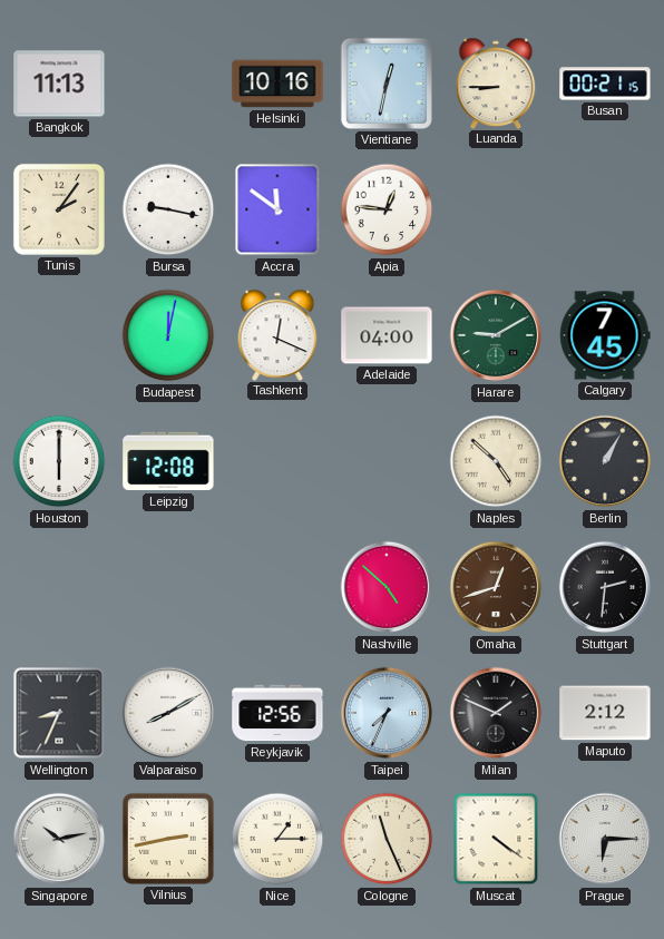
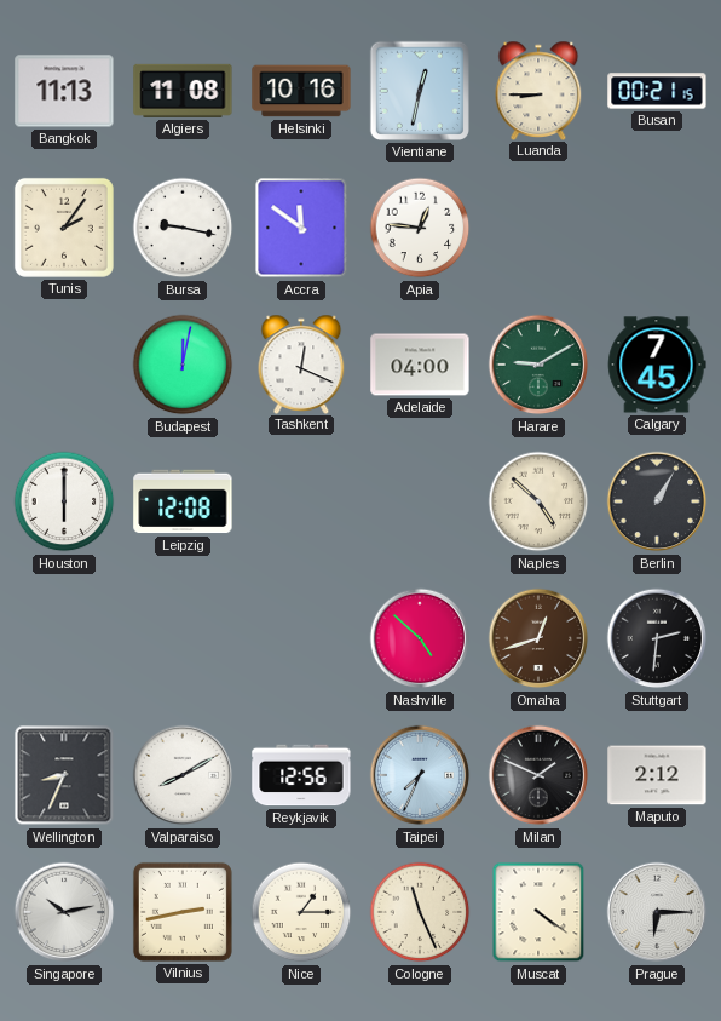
Algiers: none -> 11:08 (183, 91)
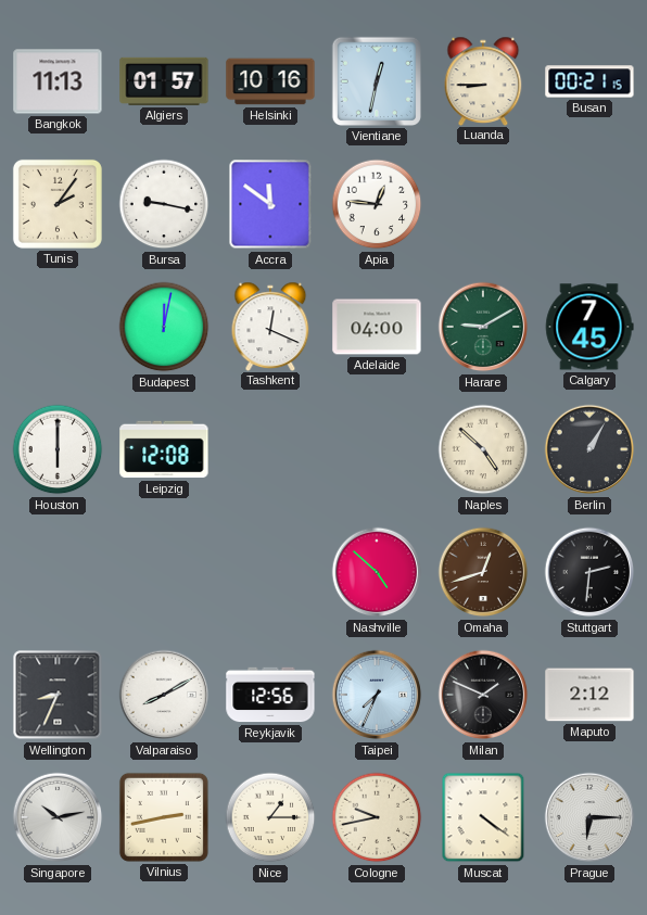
Algiers: 11:08 -> 01:57 (164, 81)
Cologne: 11:26 -> 9:43 (377, 817)
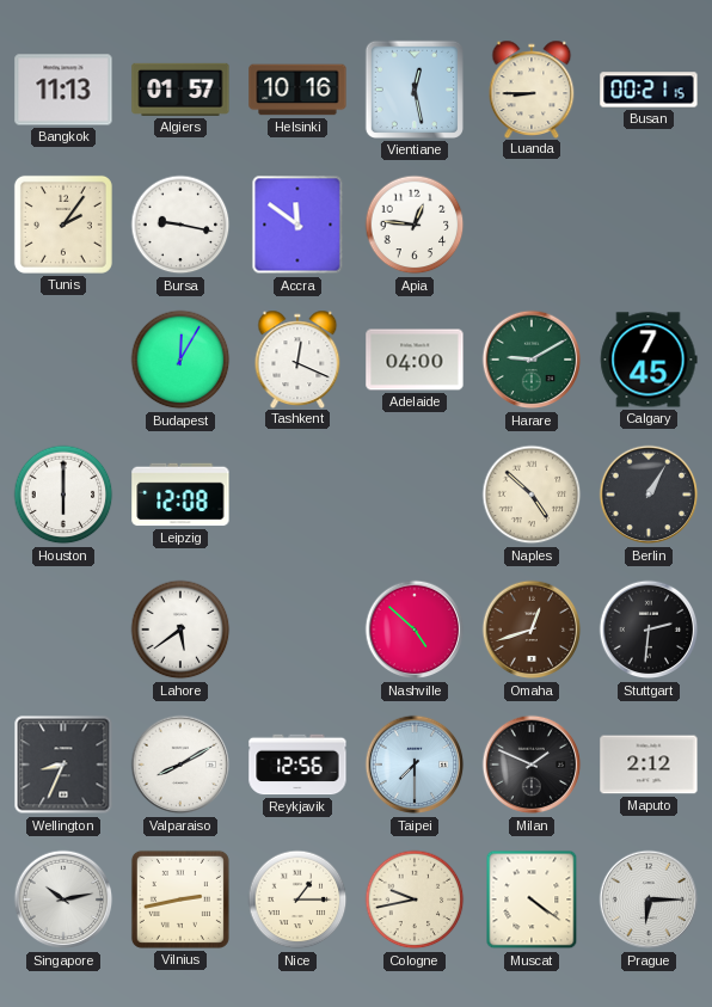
Vientiane: 12:32 -> 12:28 (415, 90)
Budapest: 12:02 -> 12:05 (180, 360)
Lahore: none -> 5:39 (180, 630)
Taipei: 7:34 -> 7:30 (415, 765)
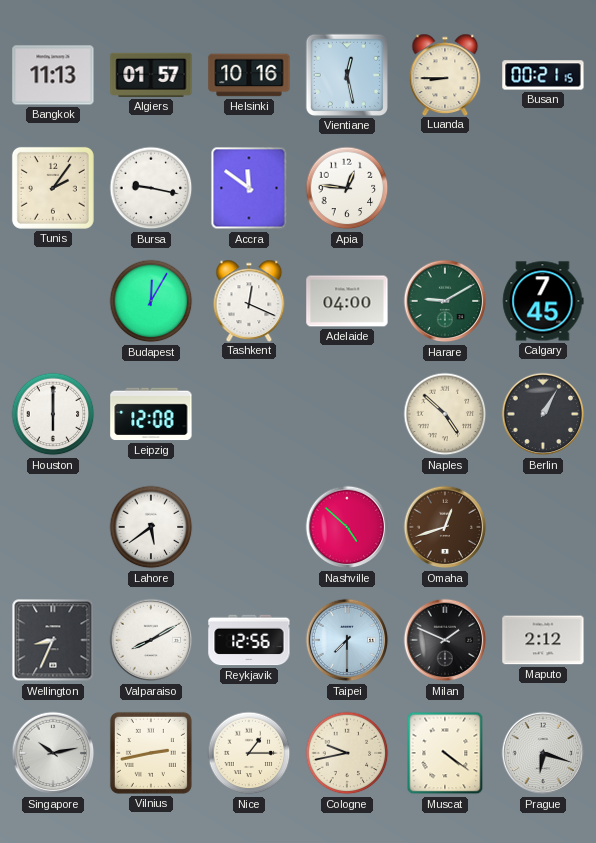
Stuttgart: 2:31 -> none (649, 630)
Prague: 6:15 -> 6:18 (543, 753)
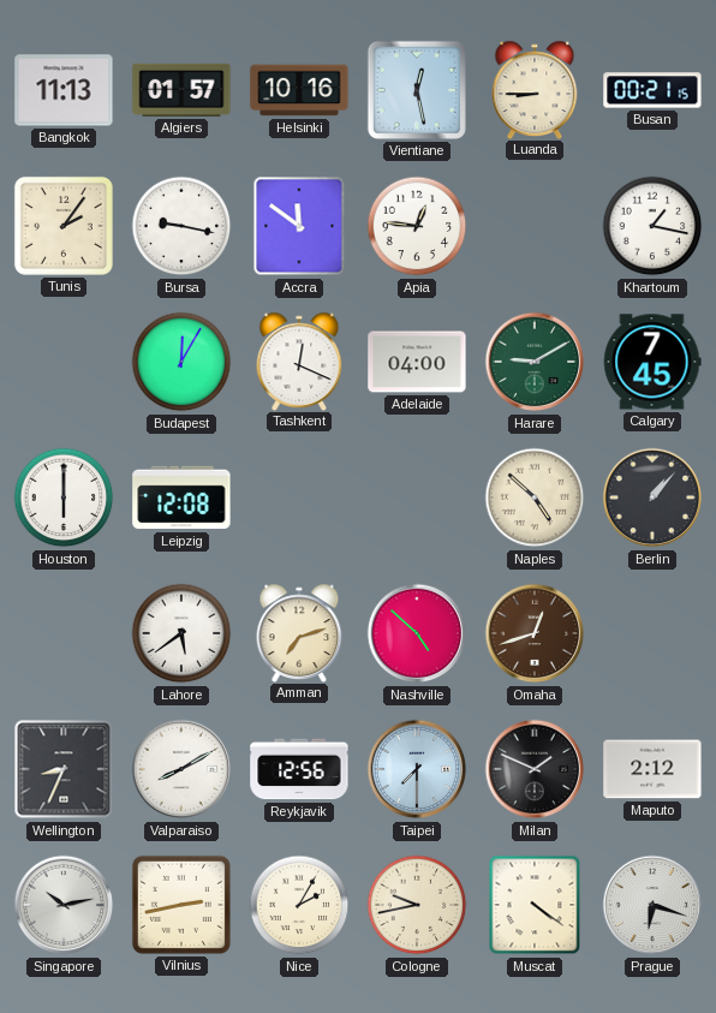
Khartoum: none -> 1:17 (652, 226)
Berlin: 1:05 -> 1:07 (652, 497)
Amman: none -> 7:12 (299, 632)
Nice: 1:15 -> 2:05 (299, 905)
